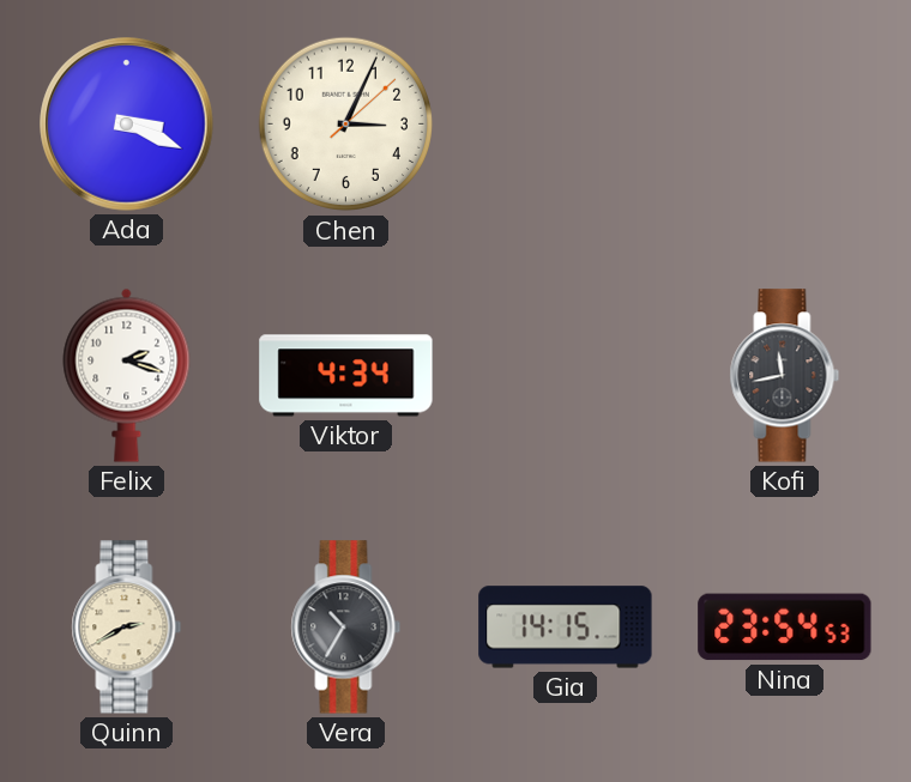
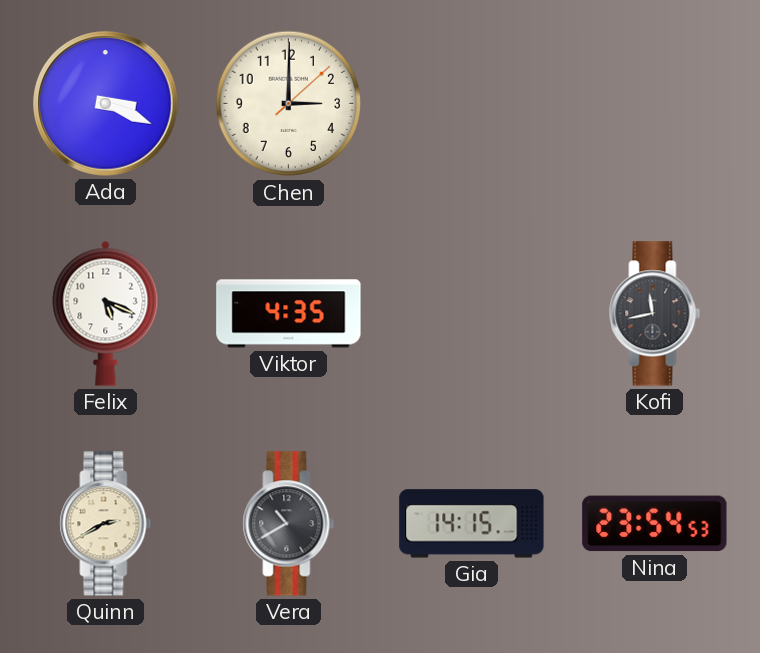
Chen: 3:04 -> 3:00 (289, 104)
Felix: 2:18 -> 5:19 (106, 313)
Viktor: 4:34 -> 4:35 (289, 314)
Vera: 10:35 -> 10:40 (289, 524)
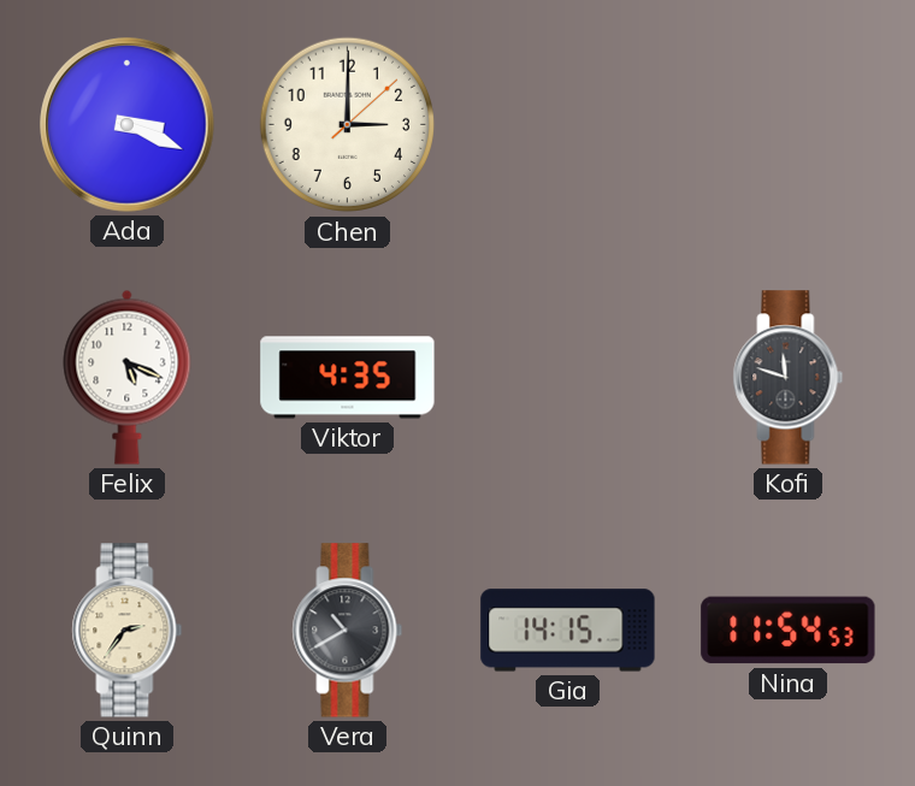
Kofi: 11:43 -> 11:48 (789, 378)
Quinn: 2:40 -> 2:36 (128, 631)
Nina: 23:54 -> 11:54 (789, 631)
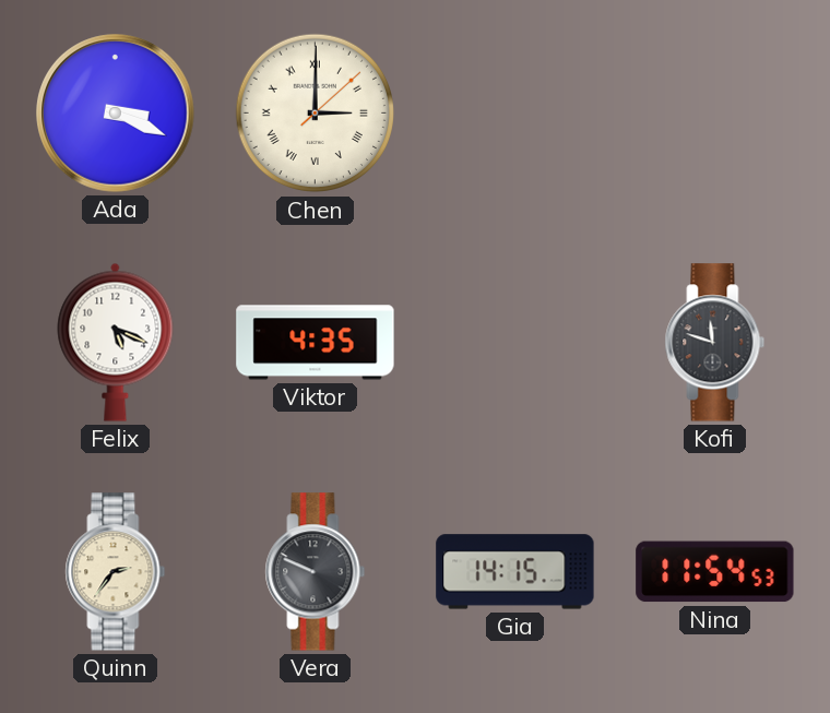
Chen numerals: Arabic -> Roman (316, 114)
Vera: 10:40 -> 9:49 (316, 572)
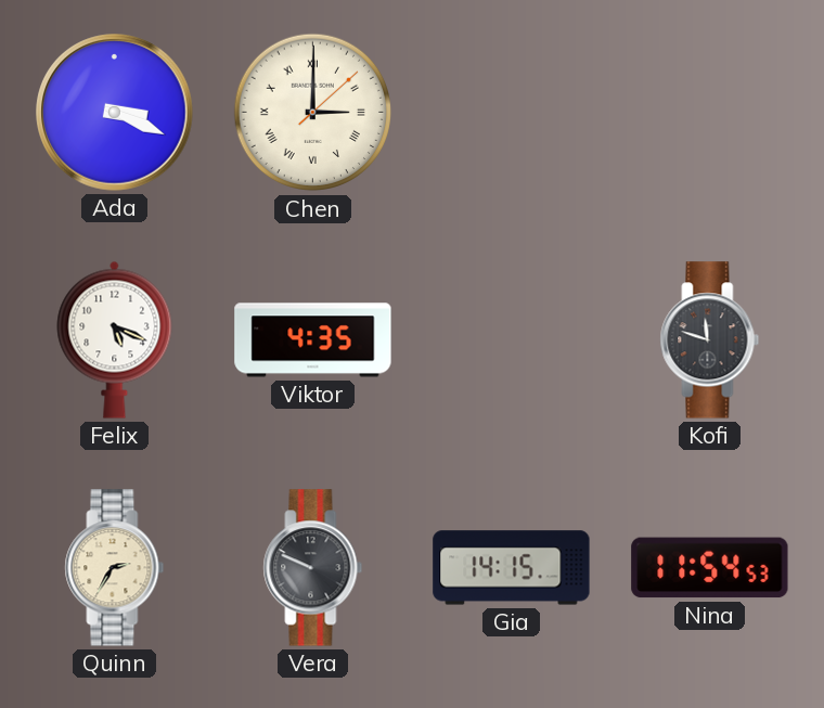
Quinn: 2:36 -> 2:35 (115, 568)
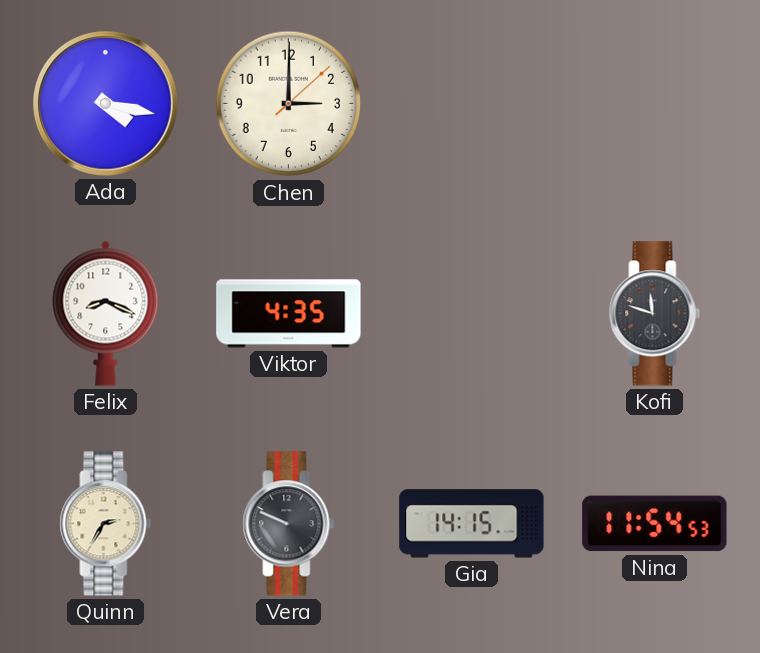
Ada: 3:19 -> 4:17 (106, 104)
Chen numerals: Roman -> Arabic (289, 104)
Felix: 5:19 -> 8:19 (106, 313)
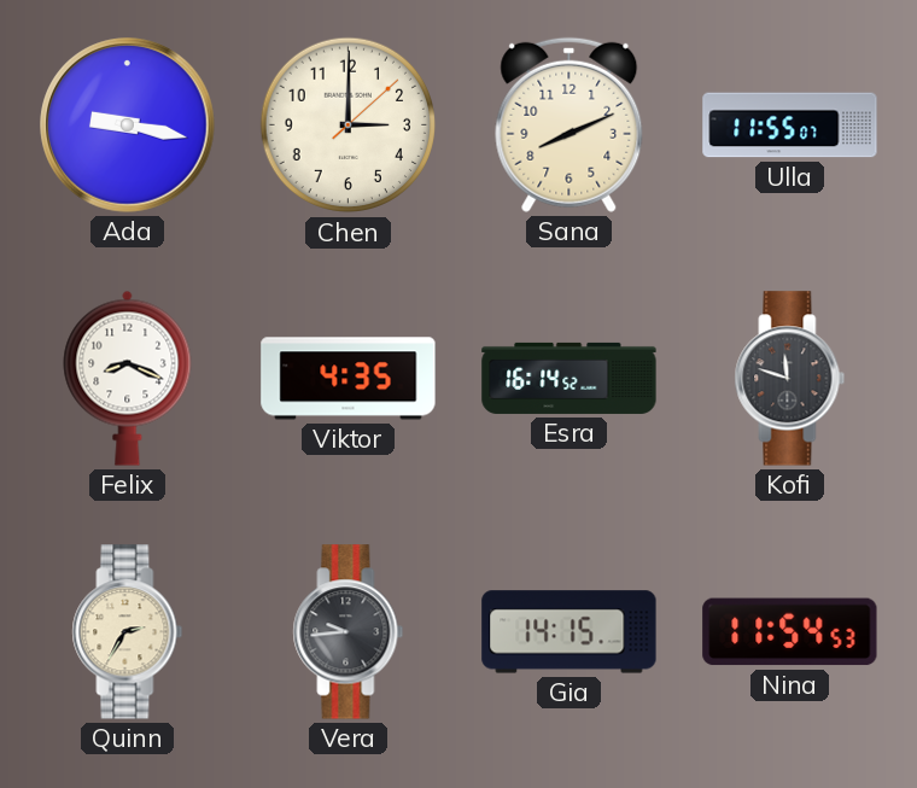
Ada: 4:17 -> 9:17 (128, 126)
Sana: none -> 8:11 (570, 124)
Ulla: none -> 11:55 (790, 126)
Esra: none -> 16:14 (570, 378)
Vera: 9:49 -> 9:44 (349, 632)
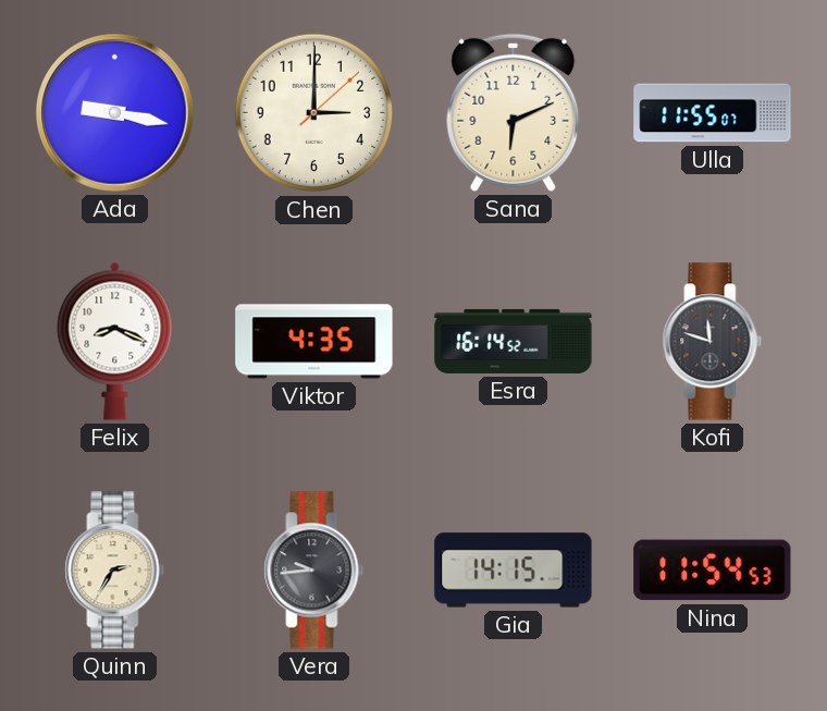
Sana: 8:11 -> 6:11 (514, 112)
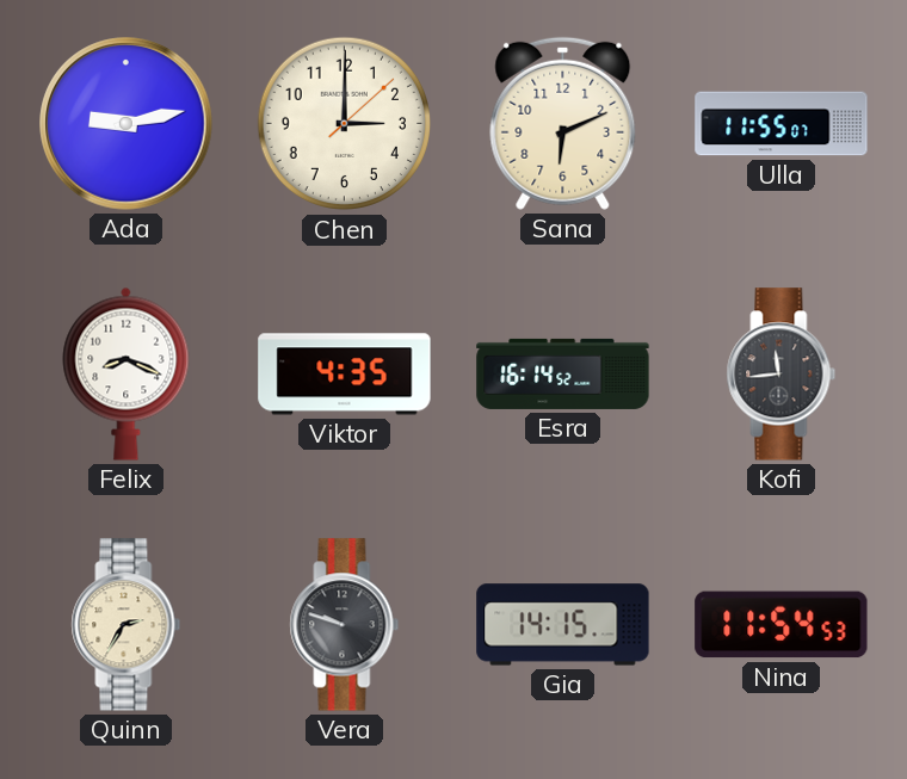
Ada: 9:17 -> 9:13 (127, 124)
Kofi: 11:48 -> 11:44 (782, 375)
Vera: 9:44 -> 9:48 (345, 625)
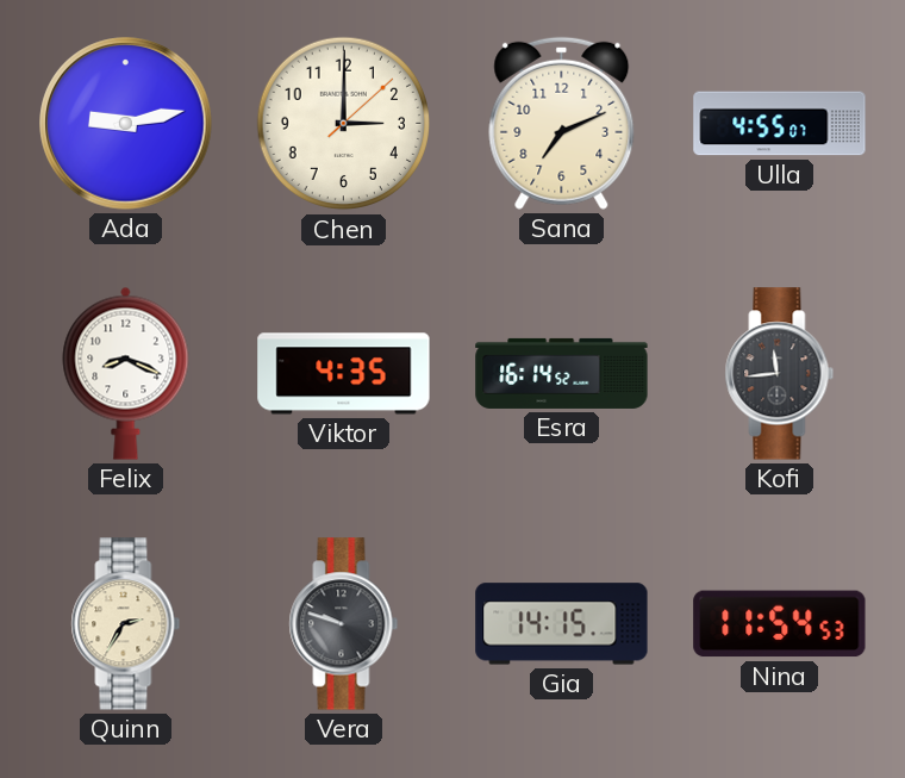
Sana: 6:11 -> 7:11 (562, 123)
Ulla: 11:55 -> 4:55 (780, 124)
